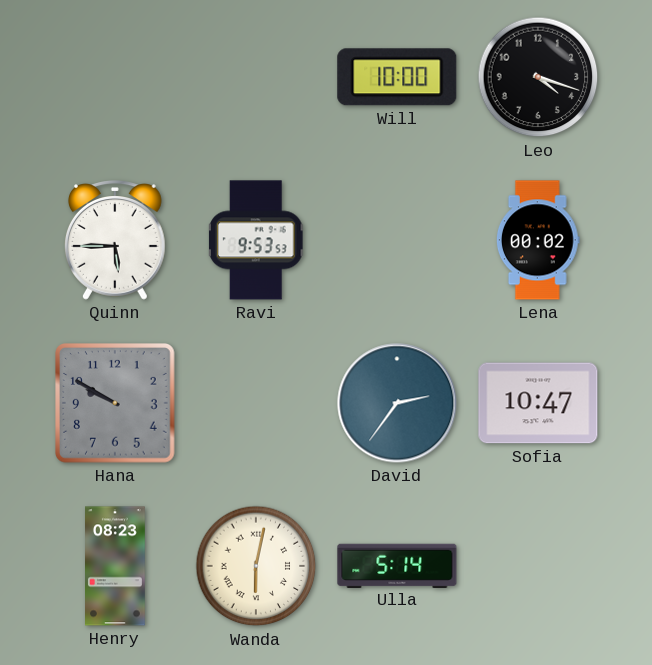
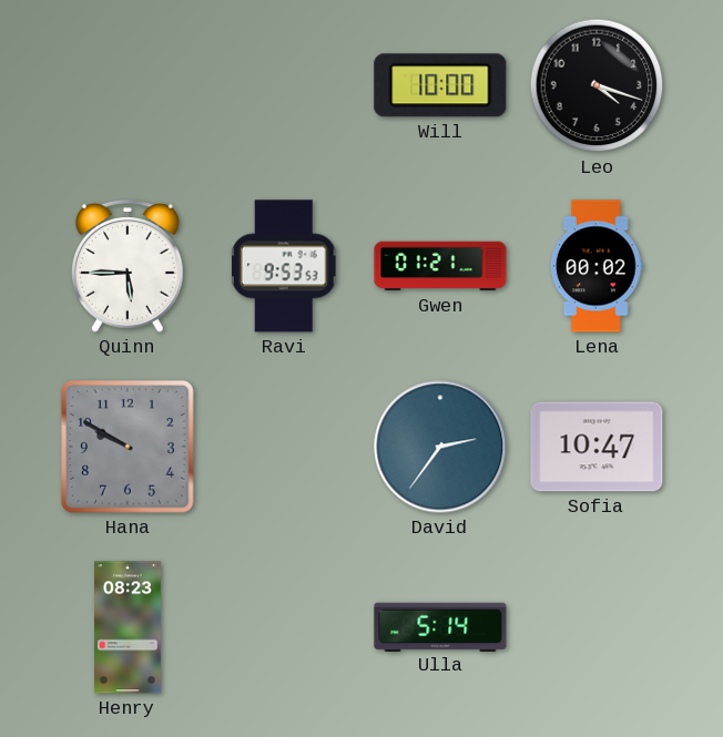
Gwen: none -> 01:21 (440, 266)
Wanda: 6:02 -> none (256, 566)
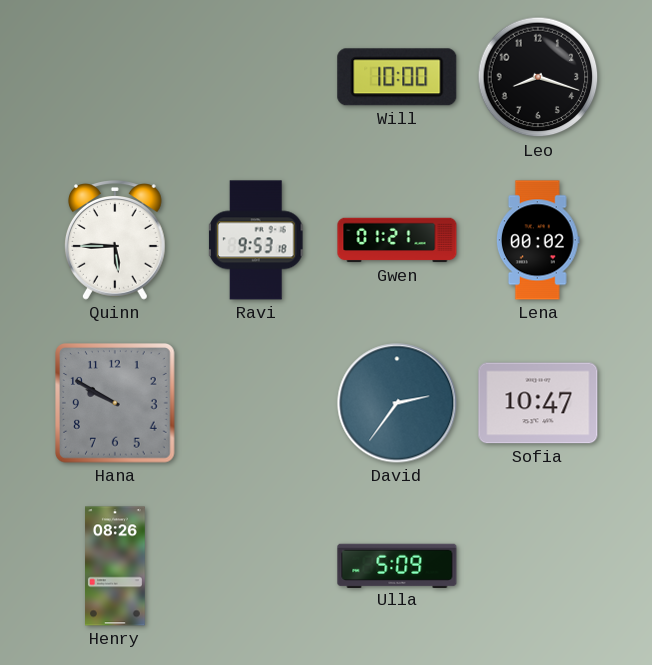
Leo: 4:18 -> 8:18 (538, 77)
Ravi: 9:53:53 -> 9:53:18 (256, 240)
Henry: 08:23 -> 08:26 (116, 566)
Ulla: 5:14 -> 5:09 (397, 565)
